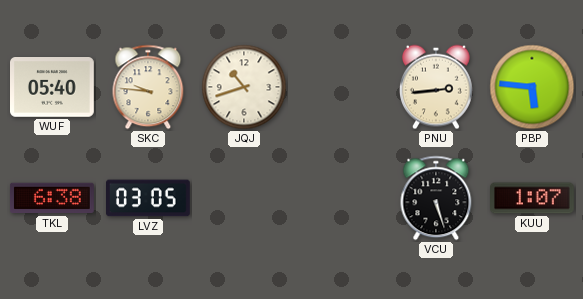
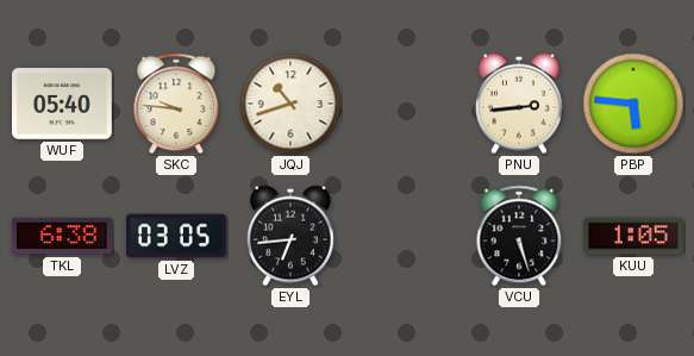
EYL: none -> 6:44 (290, 236)
KUU: 1:07 -> 1:05 (634, 236)
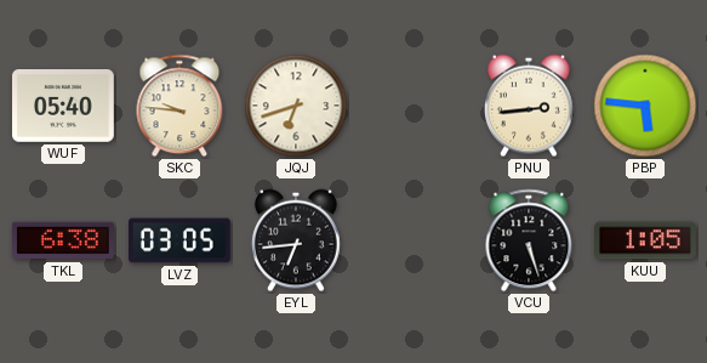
JQJ: 10:42 -> 6:42 (296, 106)
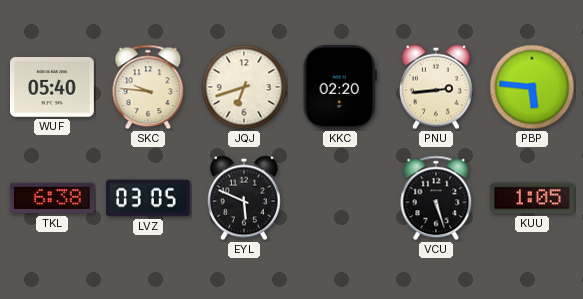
KKC: none -> 02:20 (340, 87)
EYL: 6:44 -> 5:49 (244, 198)
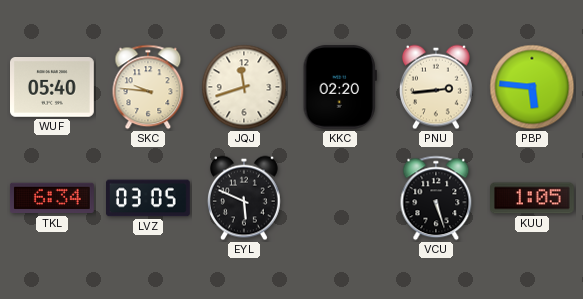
JQJ: 6:42 -> 11:42 (244, 87)
TKL: 6:38 -> 6:34 (52, 198)
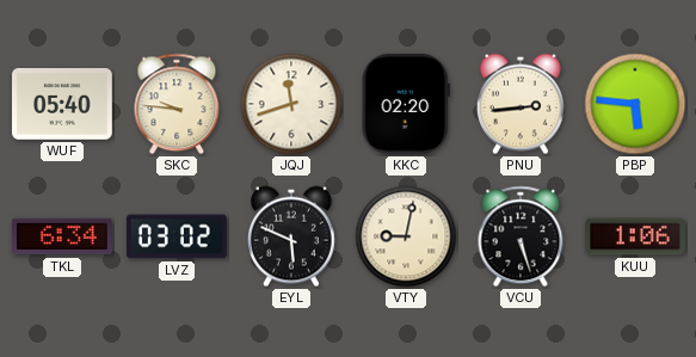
LVZ: 03:05 -> 03:02 (178, 236)
VTY: none -> 9:02 (406, 236)
KUU: 1:05 -> 1:06 (636, 236)
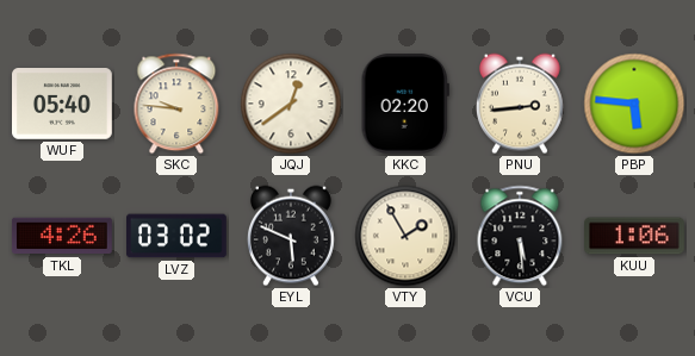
JQJ: 11:42 -> 12:39 (291, 104)
TKL: 6:34 -> 4:26 (62, 236)
VTY: 9:02 -> 1:55 (405, 236)
VCU: 5:27 -> 5:29 (520, 236)
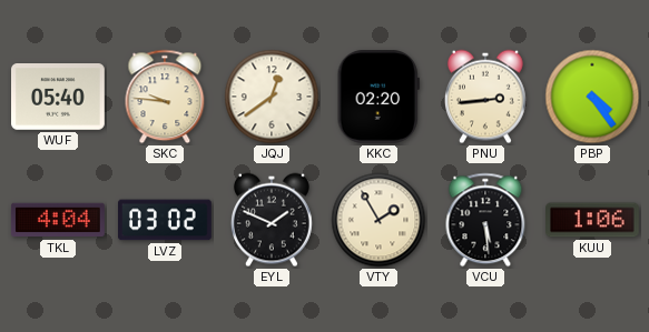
PBP: 5:46 -> 4:24 (592, 97)
TKL: 4:26 -> 4:04 (58, 220)
EYL: 5:49 -> 1:49 (272, 220)
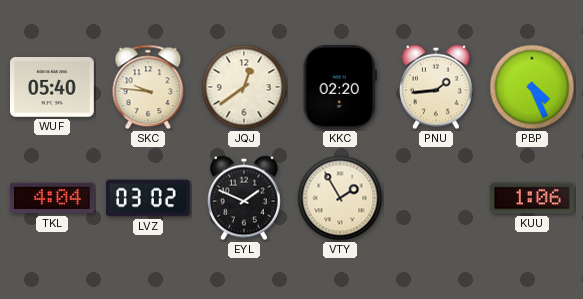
PNU: 2:44 -> 1:44 (436, 87)
PBP: 4:24 -> 4:26 (532, 87)
VCU: 5:29 -> none (485, 220)
